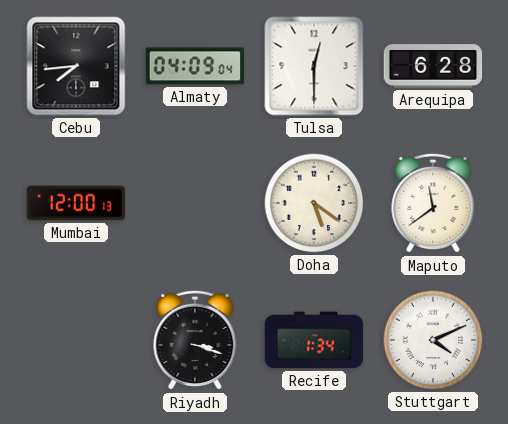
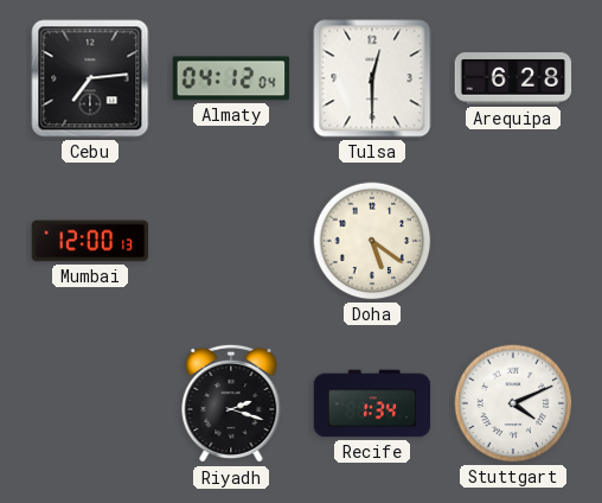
Cebu: 7:44 -> 7:14 (90, 78)
Almaty: 04:09 -> 04:12 (231, 78)
Maputo: 11:39 -> none (433, 203)
Riyadh: 3:18 -> 2:18 (231, 403)
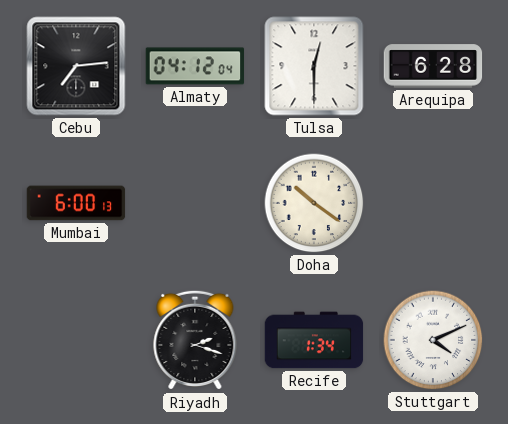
Mumbai: 12:00 -> 6:00 (76, 203)
Doha: 5:21 -> 10:21 (314, 203)
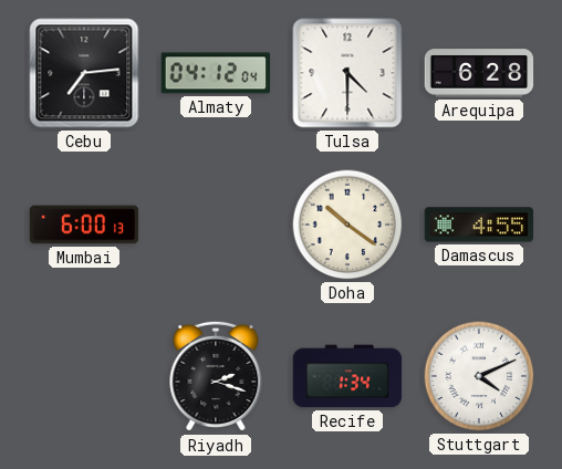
Tulsa: 12:30 -> 4:30 (347, 73)
Damascus: none -> 4:55 (479, 225)
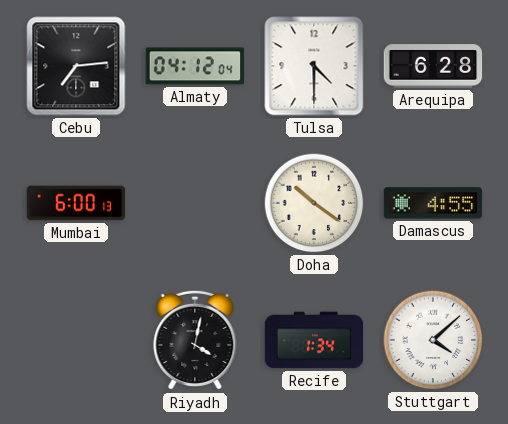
Riyadh: 2:18 -> 4:02 (195, 340)
Stuttgart: 4:11 -> 4:08 (433, 340)
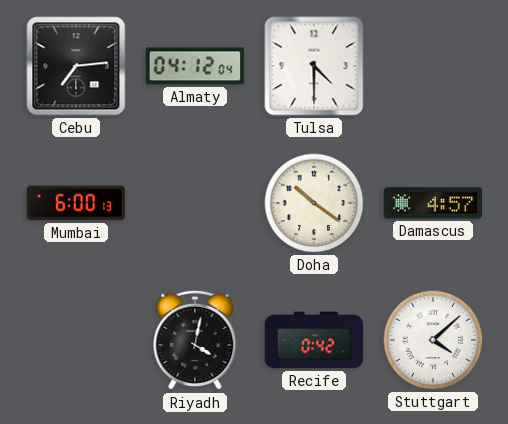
Arequipa: 6:28 -> none (433, 66)
Damascus: 4:55 -> 4:57 (433, 203)
Recife: 1:34 -> 0:42 (314, 340)
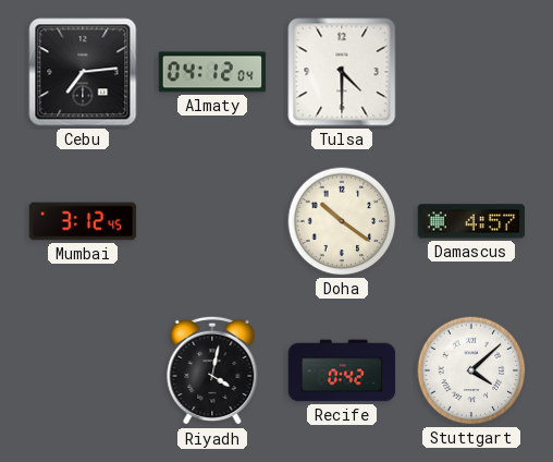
Mumbai: 6:00 -> 3:12 (83, 221)
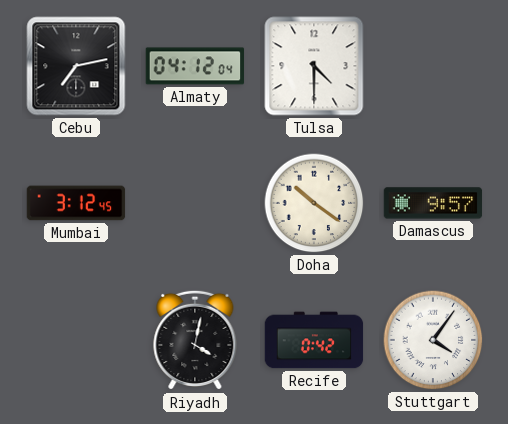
Cebu: 7:14 -> 7:13 (76, 66)
Damascus: 4:57 -> 9:57 (433, 203)
Stuttgart: 4:08 -> 4:06 (433, 340)
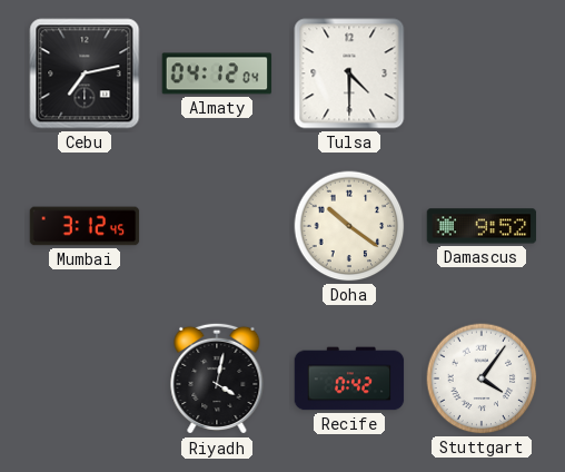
Damascus: 9:57 -> 9:52 (482, 226)
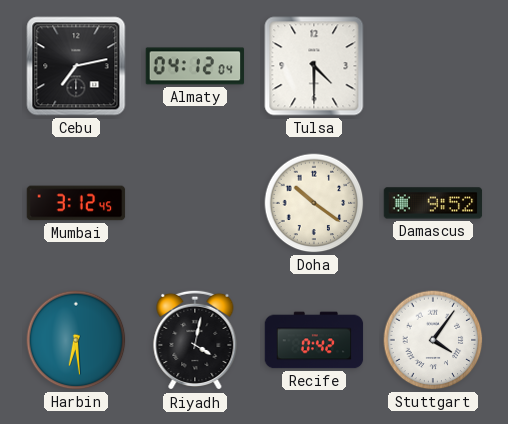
Harbin: none -> 6:29 (76, 340)
